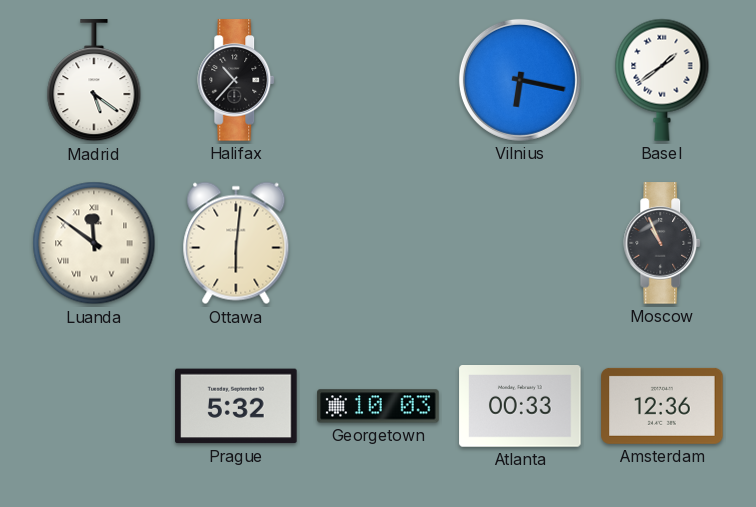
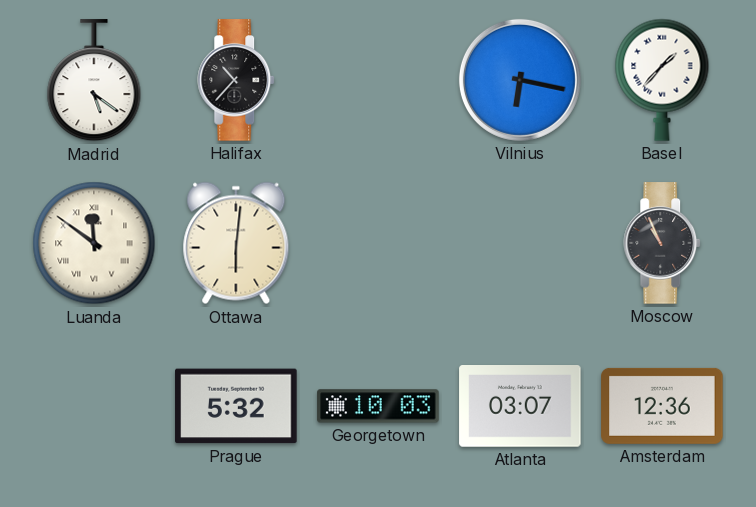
Basel: 1:39 -> 1:37 (662, 80)
Atlanta: 00:33 -> 03:07 (520, 407)
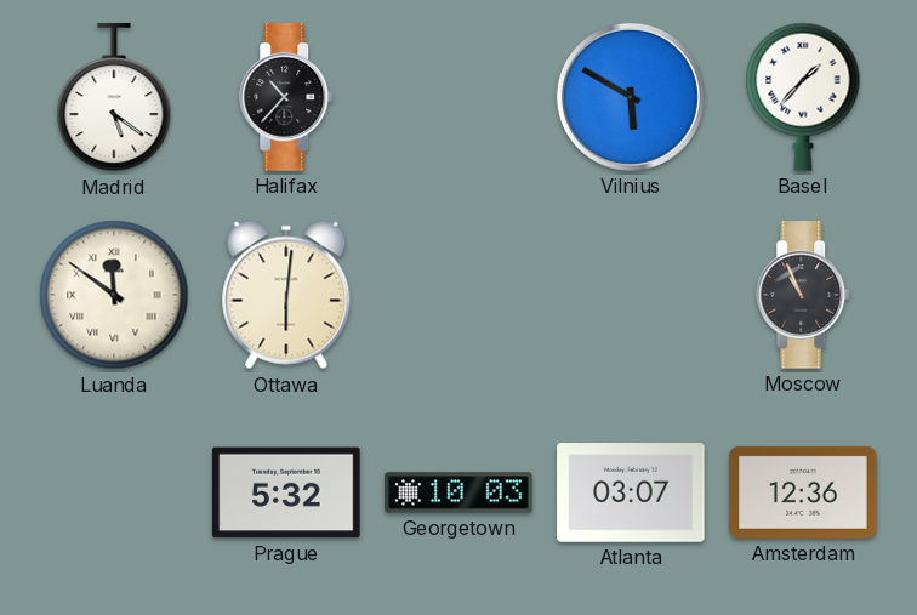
Vilnius: 6:17 -> 5:50 (631, 97)
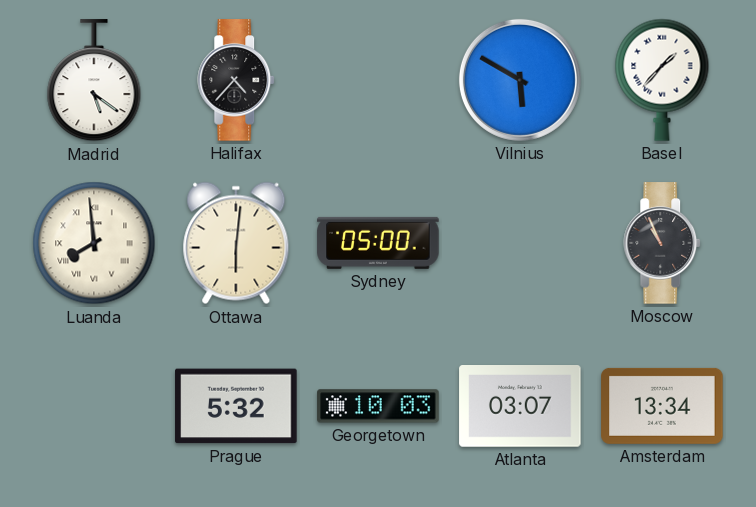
Halifax: 10:37 -> 4:37 (237, 80)
Luanda: 11:51 -> 7:59 (94, 243)
Sydney: none -> 05:00 (378, 243)
Amsterdam: 12:36 -> 13:34 (662, 406)
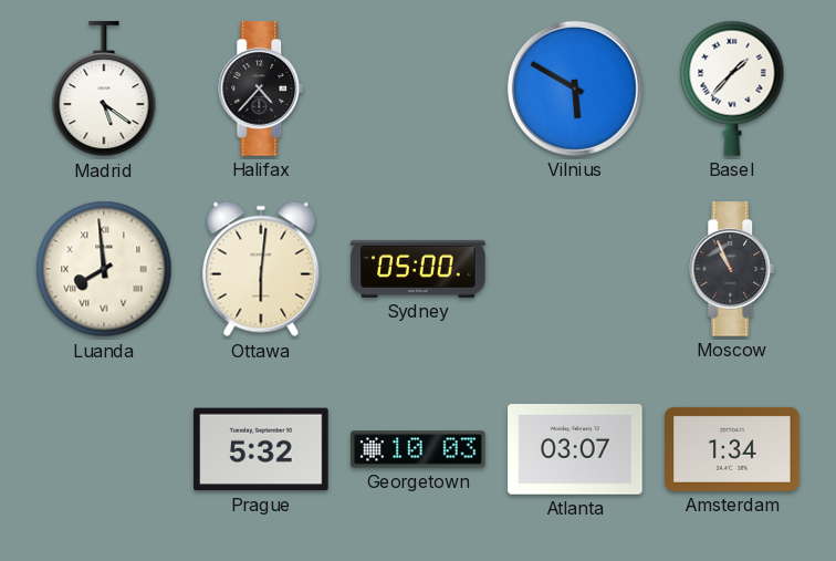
Amsterdam: 13:34 -> 1:34 (732, 449)
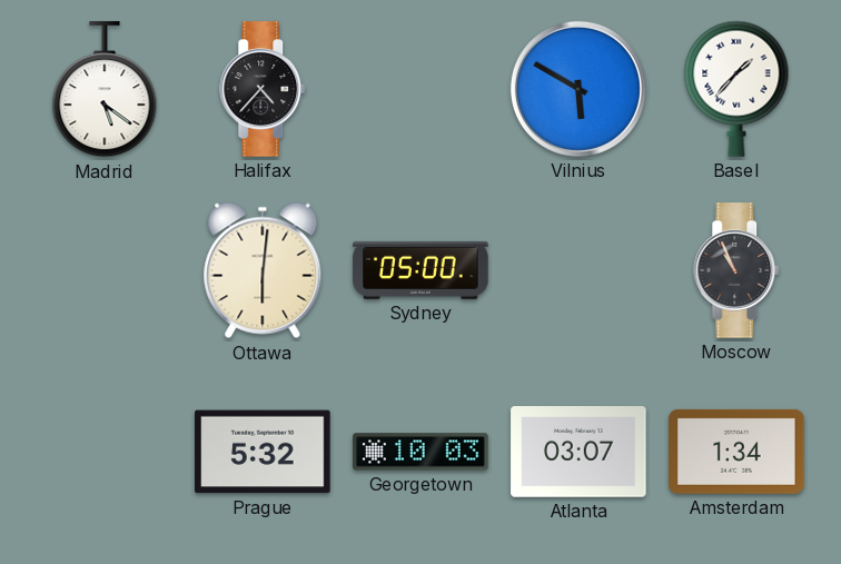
Luanda: 7:59 -> none (104, 269)
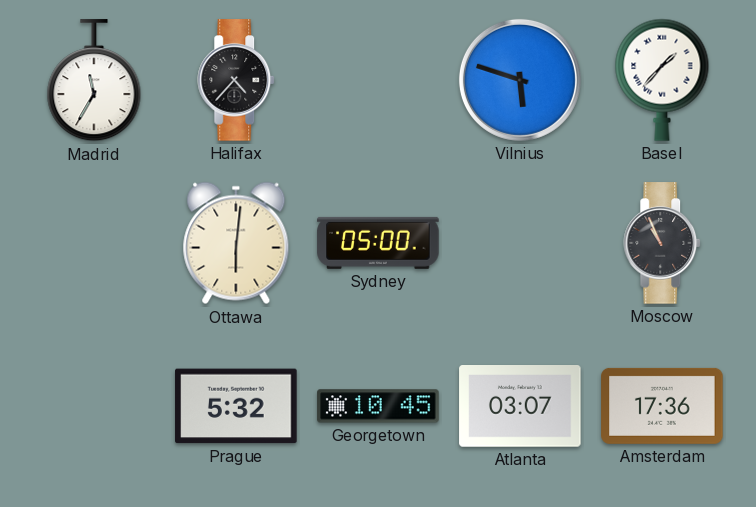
Madrid: 5:21 -> 11:35 (94, 81)
Vilnius: 5:50 -> 5:48 (520, 80)
Georgetown: 10:03 -> 10:45 (378, 406)
Amsterdam: 1:34 -> 17:36 (662, 406)
